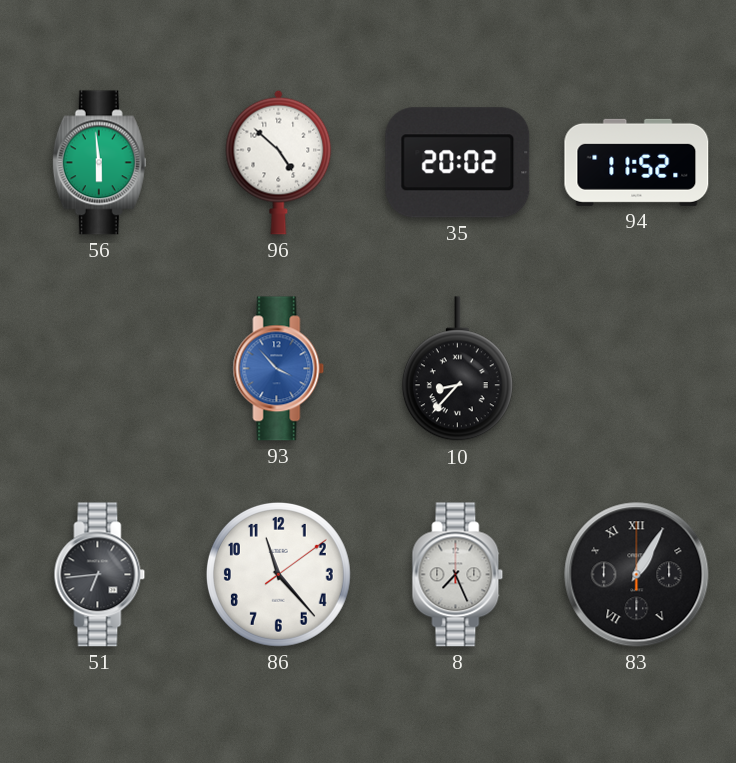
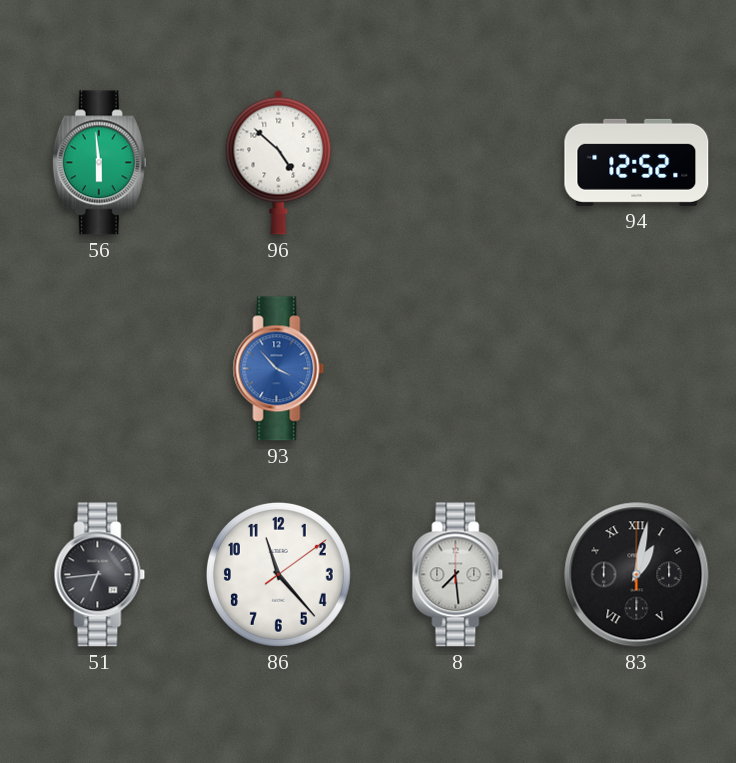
35: 20:02 -> none (458, 163)
94: 11:52 -> 12:52 (637, 162)
10: 8:37 -> none (457, 369)
8: 7:26 -> 7:29 (458, 575)
83: 1:05 -> 1:02 (637, 575)
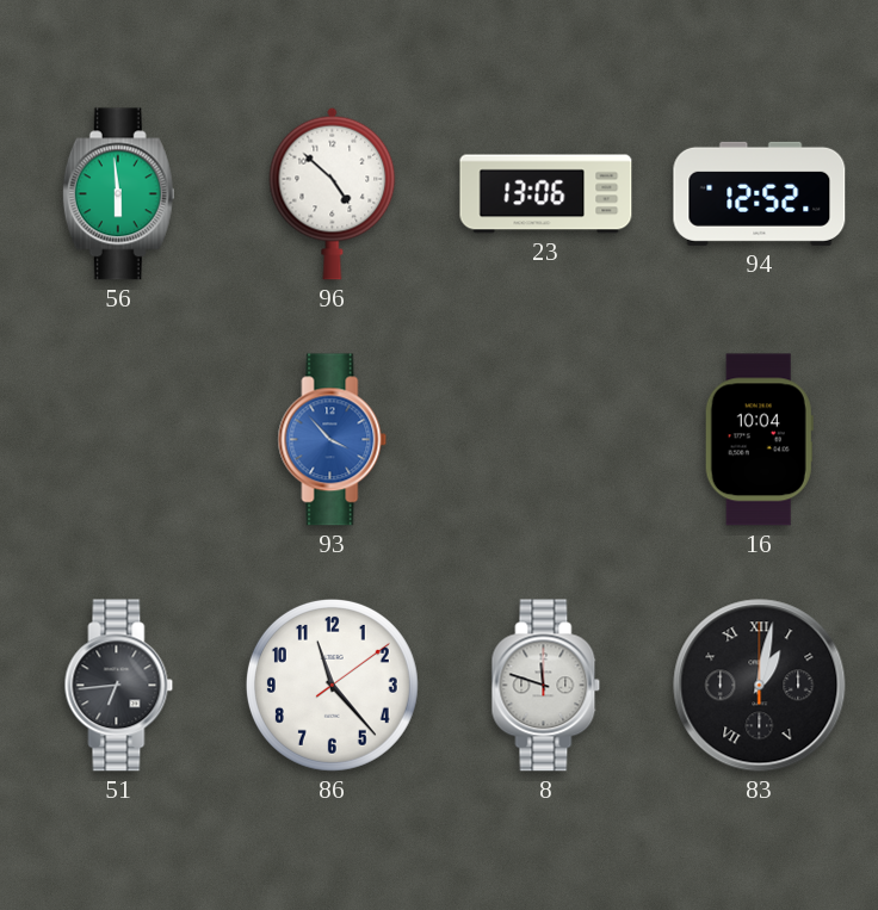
23: none -> 13:06 (546, 194)
16: none -> 10:04 (759, 440)
8: 7:29 -> 11:48 (546, 686)
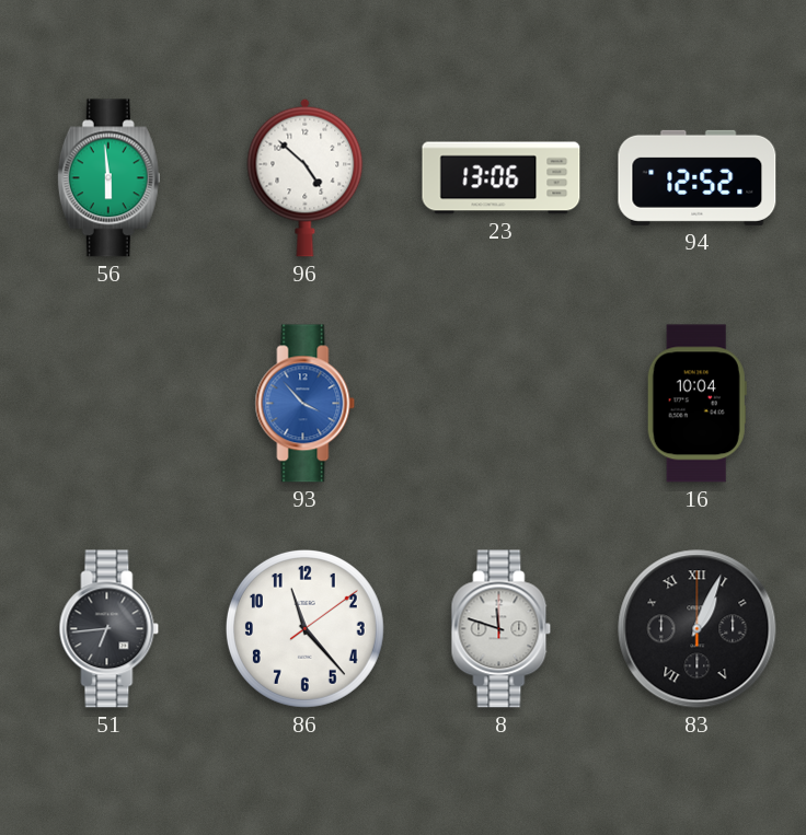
83: 1:02 -> 1:04 (698, 629)
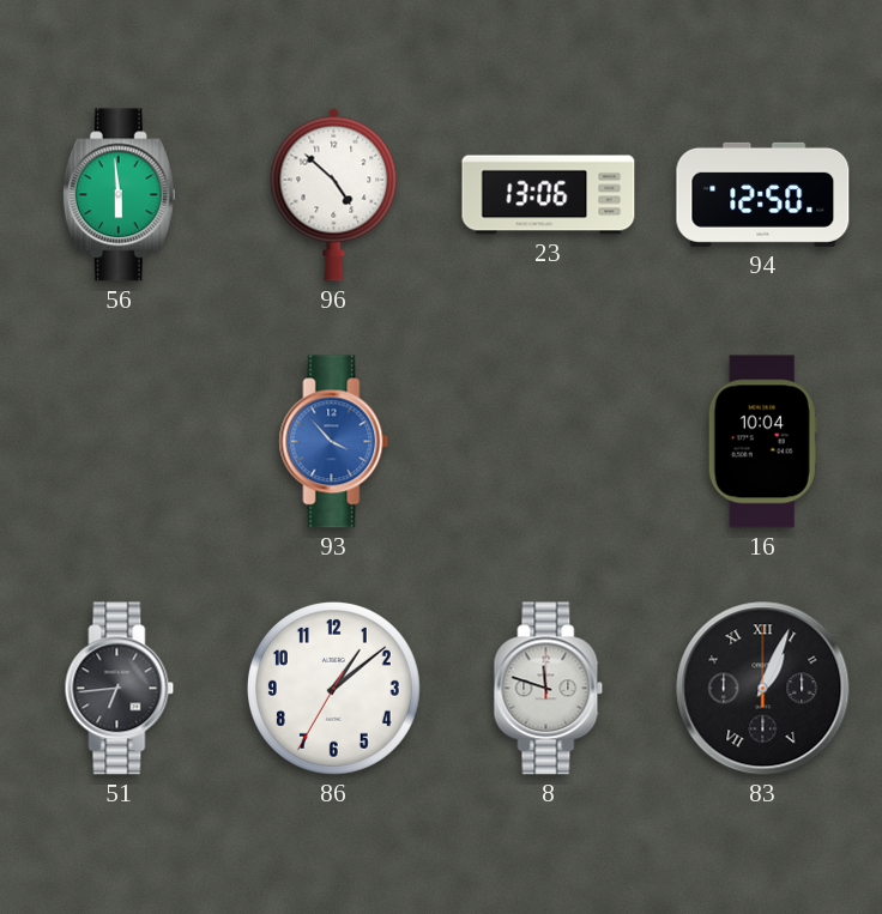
94: 12:52 -> 12:50 (763, 194)
86: 11:23 -> 1:08 (333, 688)
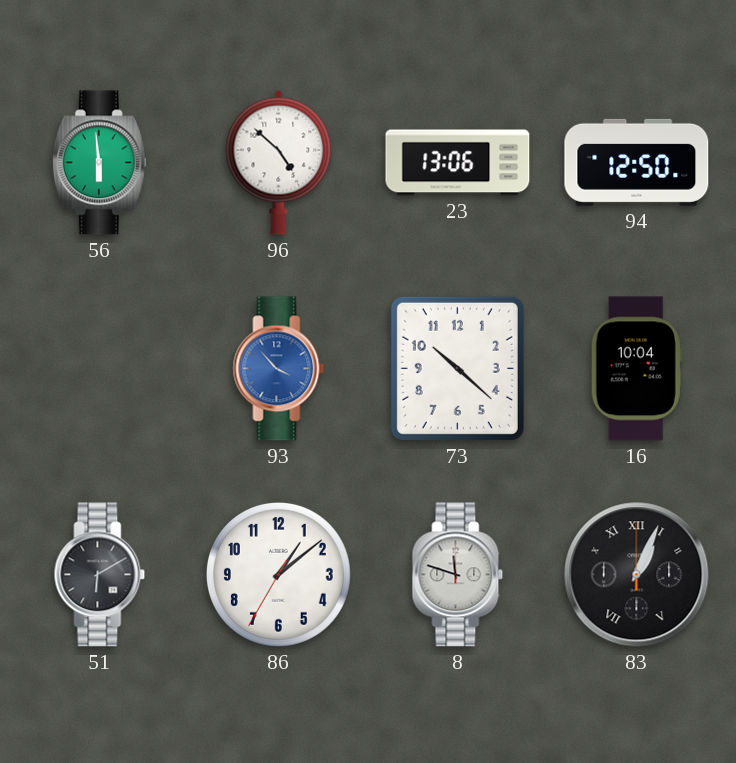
73: none -> 10:22 (457, 368)
51: 6:44 -> 6:10 (100, 575)
